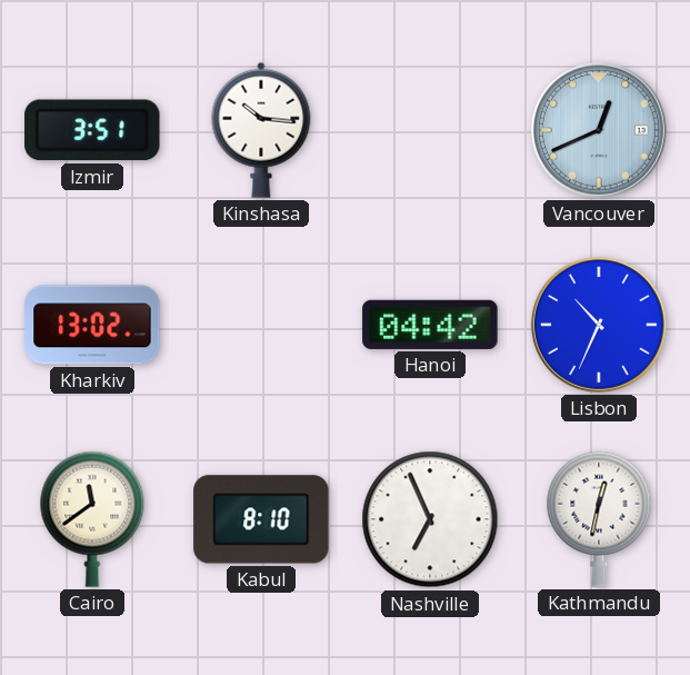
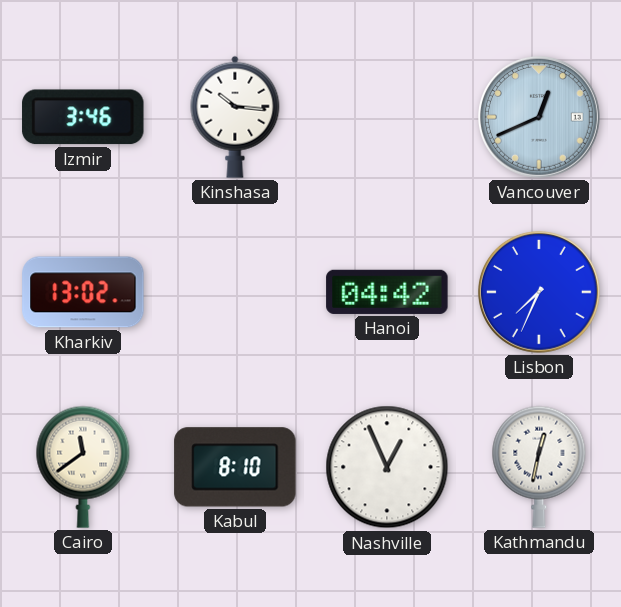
Izmir: 3:51 -> 3:46 (83, 117)
Lisbon: 10:34 -> 7:34 (539, 292)
Nashville: 6:56 -> 12:56 (387, 467)
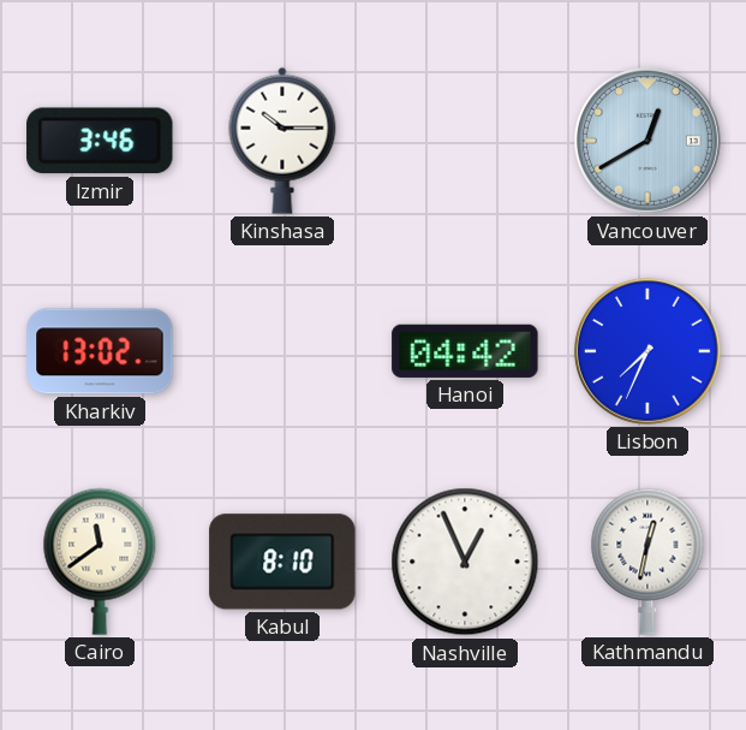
Kinshasa: 10:16 -> 10:15 (282, 141)
Vancouver: 12:41 -> 12:40 (647, 141)
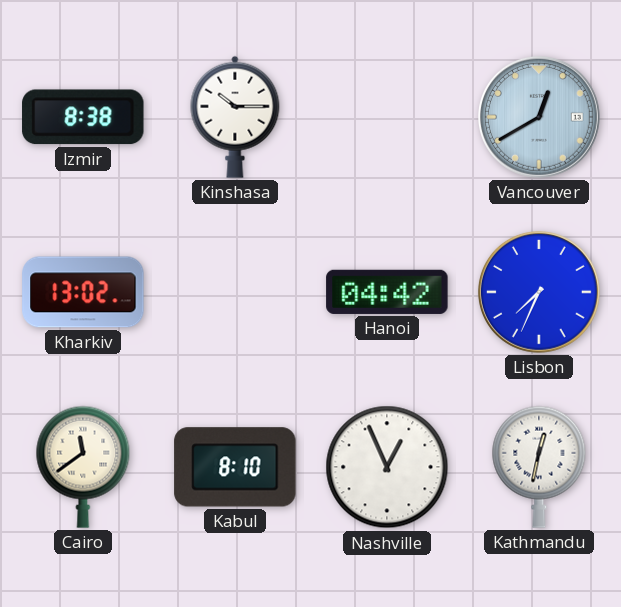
Izmir: 3:46 -> 8:38 (83, 117)
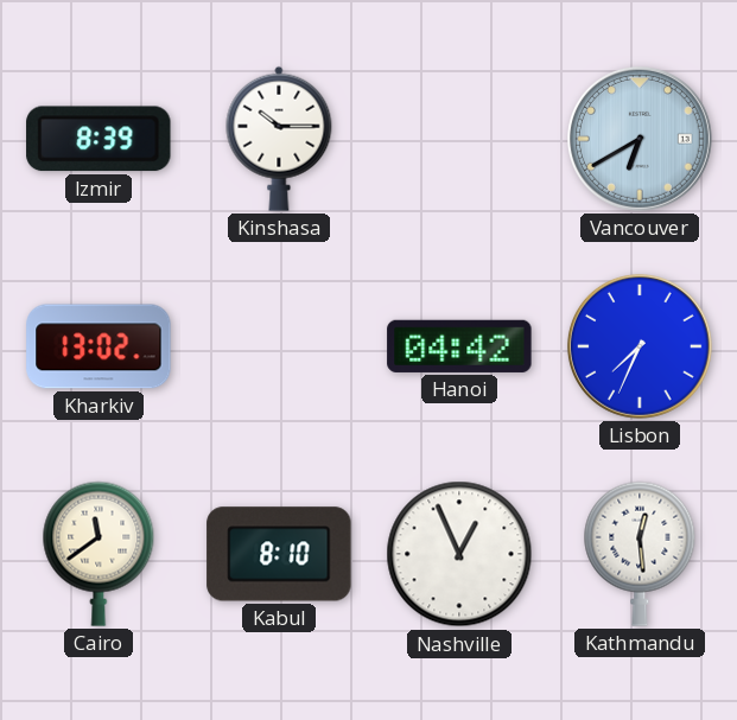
Izmir: 8:38 -> 8:39 (99, 139)
Vancouver: 12:40 -> 6:40 (640, 139)
Kathmandu: 12:32 -> 12:29 (640, 554)
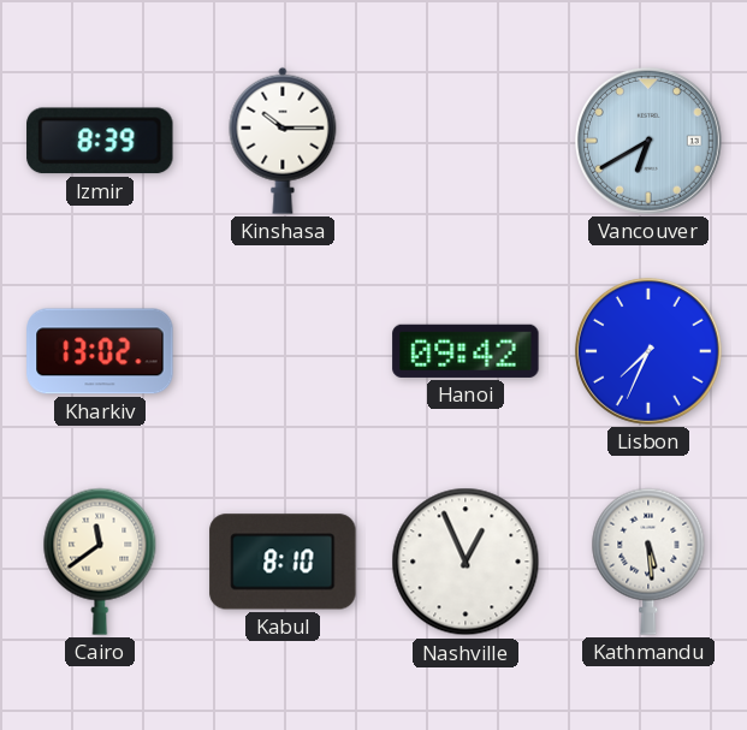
Hanoi: 04:42 -> 09:42 (466, 351)
Kathmandu: 12:29 -> 5:29 (648, 562)
